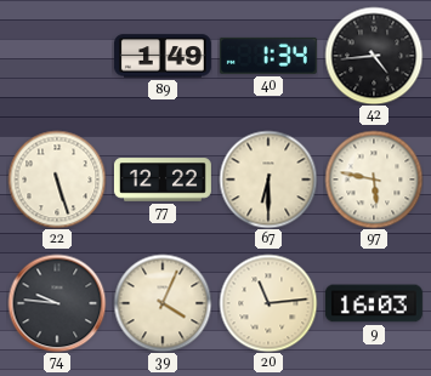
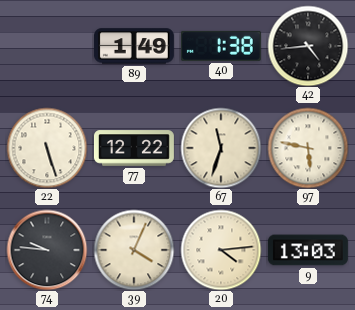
40: 1:34 -> 1:38 (221, 46)
67: 6:30 -> 11:33 (221, 148)
20: 11:14 -> 4:14 (221, 250)
9: 16:03 -> 13:03 (308, 250)
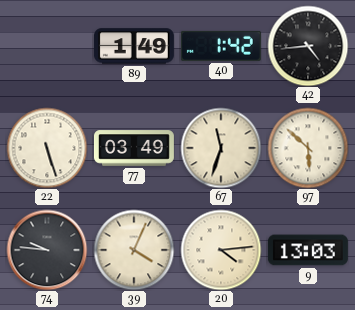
40: 1:38 -> 1:42 (221, 46)
77: 12:22 -> 03:49 (134, 148)
97: 5:47 -> 5:52 (308, 148)
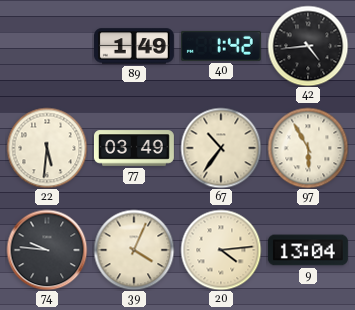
22: 5:27 -> 5:31 (47, 148)
67: 11:33 -> 10:36 (221, 148)
97: 5:52 -> 5:55 (308, 148)
9: 13:03 -> 13:04 (308, 250)
